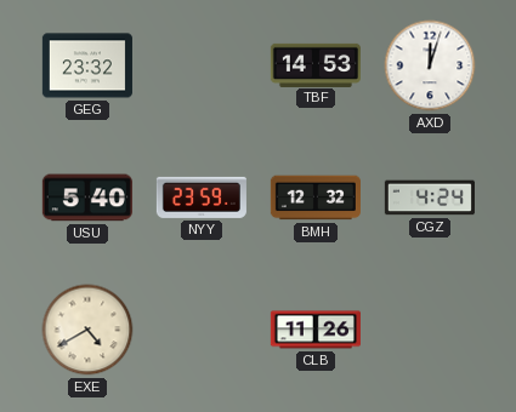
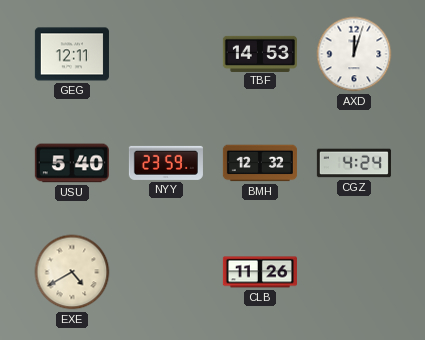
GEG: 23:32 -> 12:11 (72, 54)
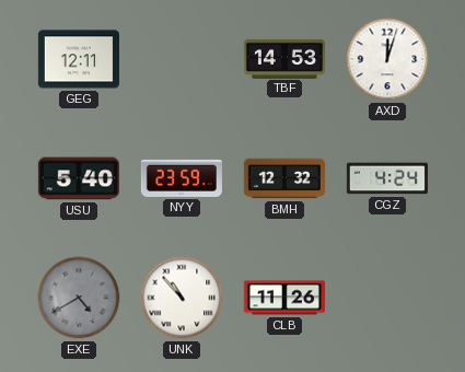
EXE dial: cream -> grey (79, 298)
UNK: none -> 10:53 (182, 298)
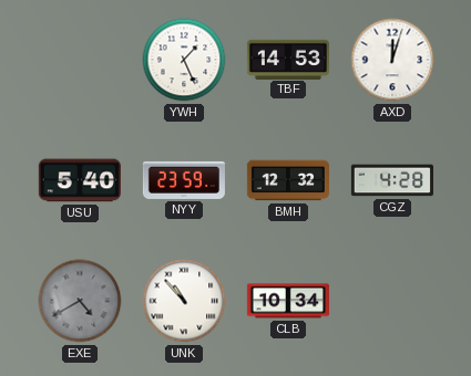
GEG: 12:11 -> none (79, 59)
YWH: none -> 1:26 (184, 60)
CGZ: 4:24 -> 4:28 (392, 180)
CLB: 11:26 -> 10:34 (288, 301)
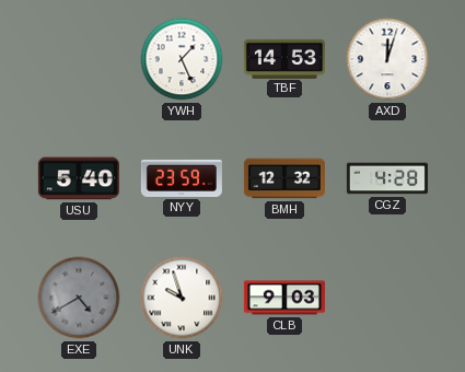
UNK: 10:53 -> 9:57 (182, 298)
CLB: 10:34 -> 9:03 (284, 298)
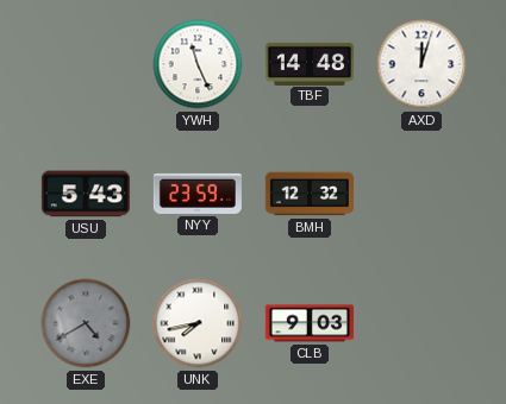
YWH: 1:26 -> 11:26 (198, 64)
TBF: 14:53 -> 14:48 (310, 63)
USU: 5:40 -> 5:43 (86, 194)
CGZ: 4:28 -> none (387, 178)
UNK: 9:57 -> 7:43 (198, 323)
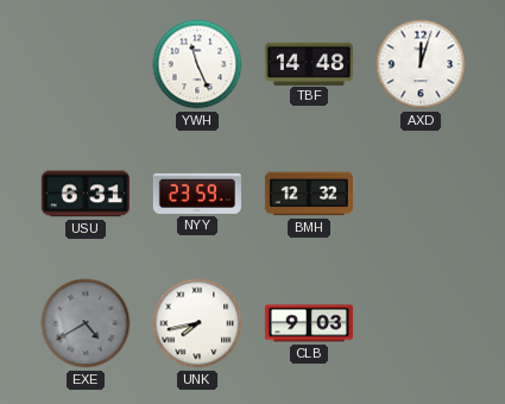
USU: 5:43 -> 6:31 (86, 194)
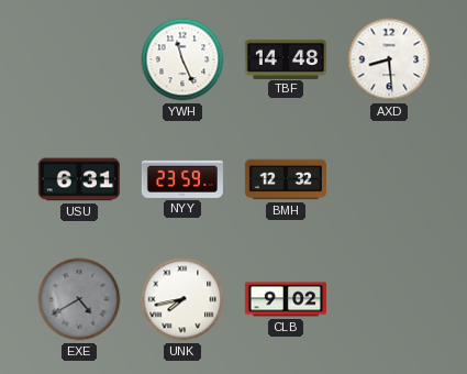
AXD: 12:03 -> 8:29 (389, 59)
CLB: 9:03 -> 9:02 (286, 299)
